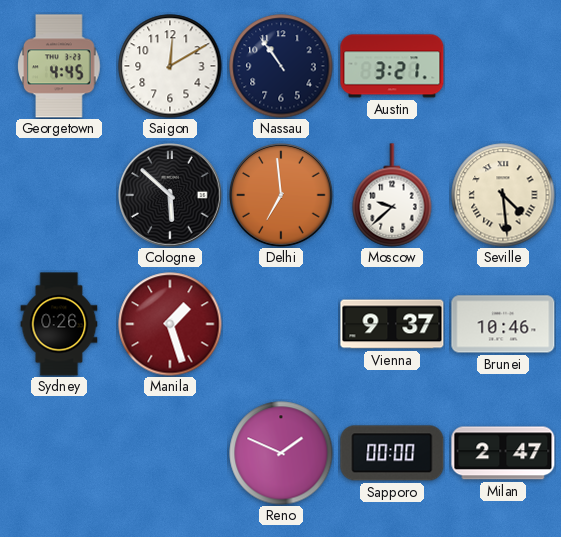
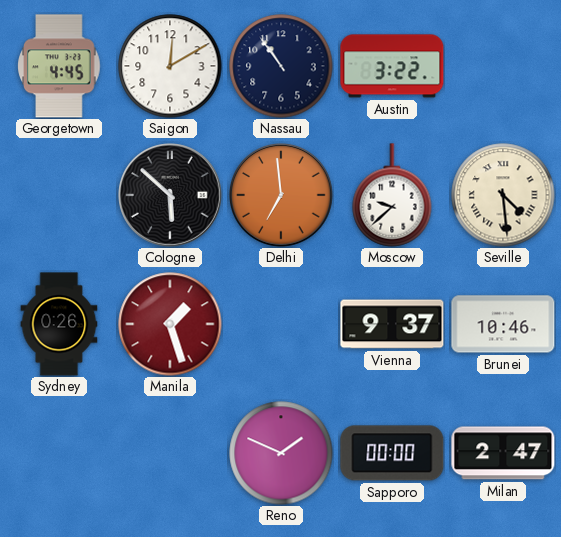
Austin: 3:21 -> 3:22 (392, 66)
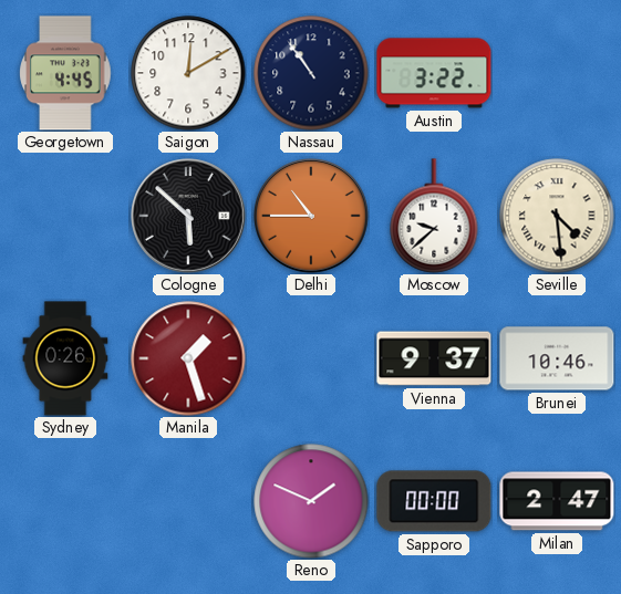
Delhi: 6:59 -> 10:45 (312, 217)
